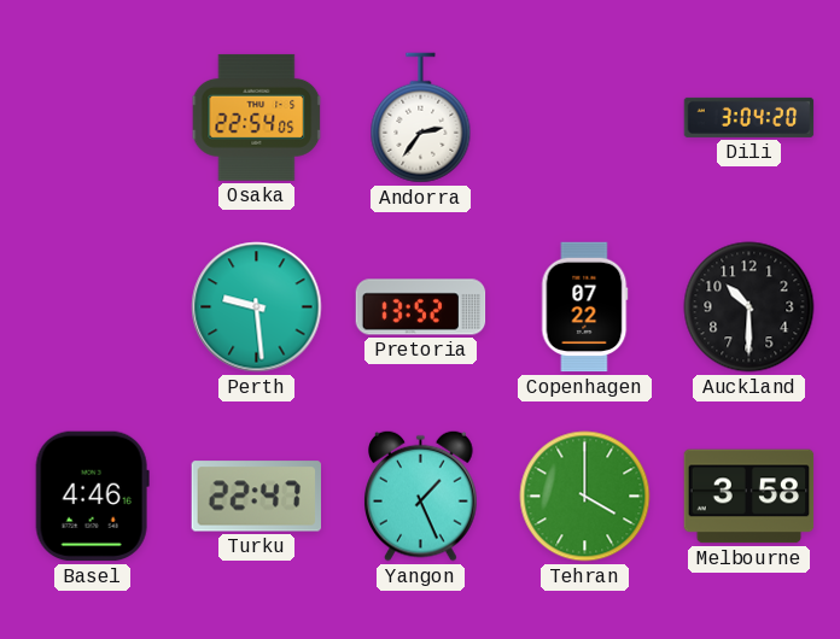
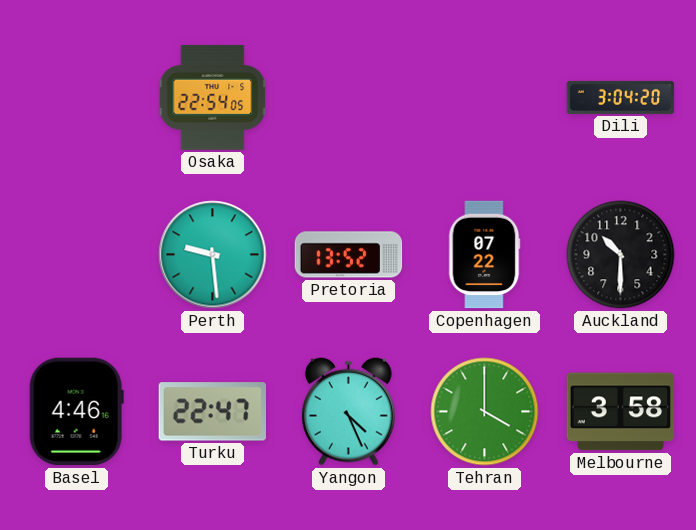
Andorra: 2:36 -> none (421, 118)
Yangon: 1:26 -> 4:26 (349, 411)
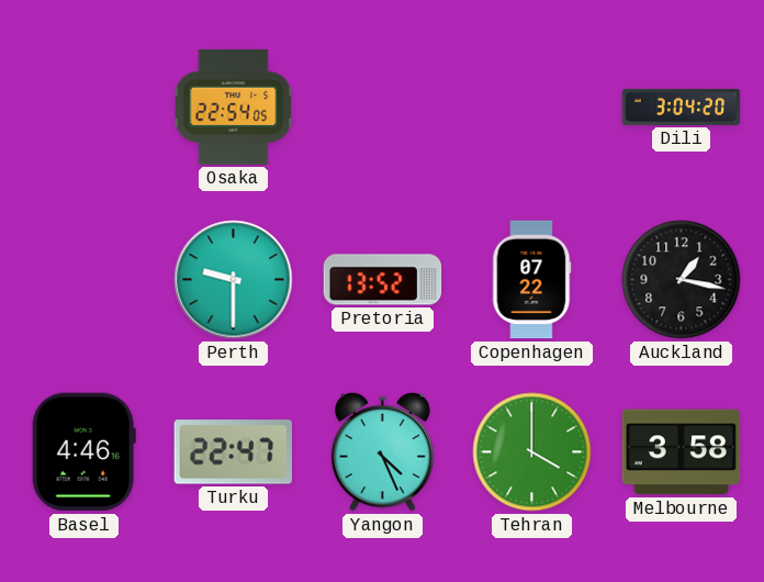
Perth: 9:29 -> 9:30 (234, 280)
Auckland: 10:30 -> 1:17 (682, 280)
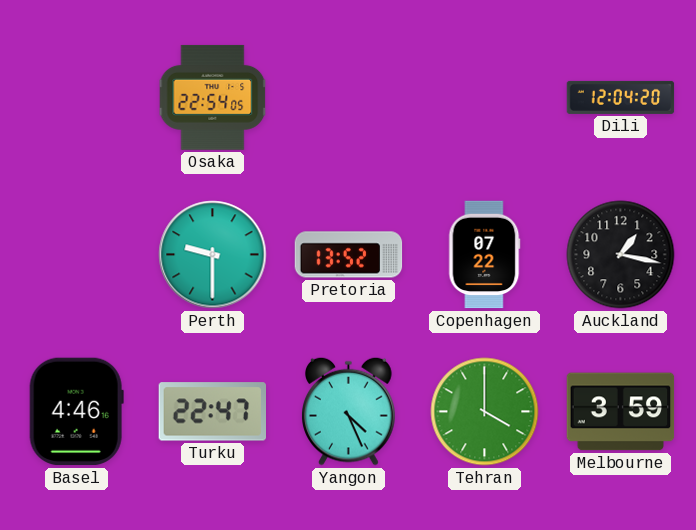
Dili: 3:04 -> 12:04 (621, 97)
Melbourne: 3:58 -> 3:59 (621, 412)
